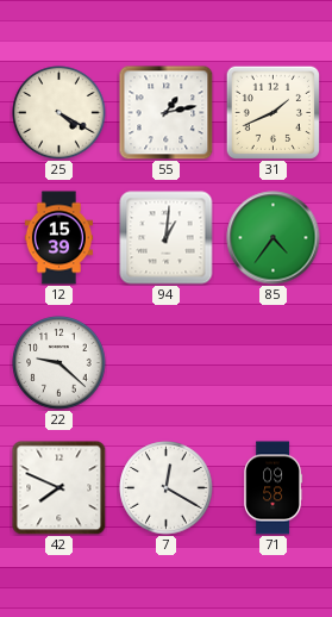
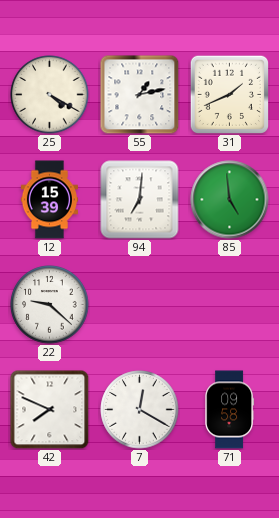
94: 1:01 -> 7:01 (140, 200)
85: 4:36 -> 4:59 (230, 200)
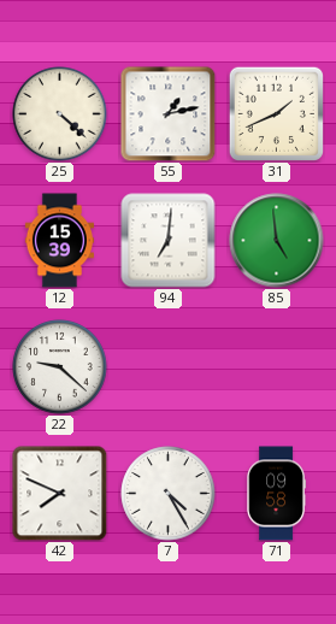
25: 4:20 -> 4:22 (60, 114)
7: 12:20 -> 4:25 (169, 494)
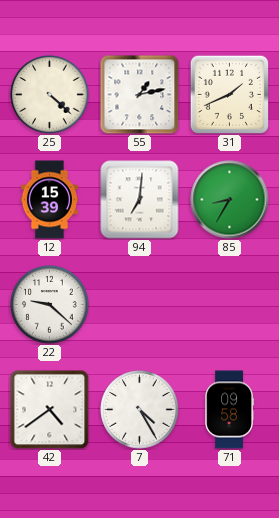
85: 4:59 -> 8:35 (230, 200)
42: 7:49 -> 4:39 (50, 410)
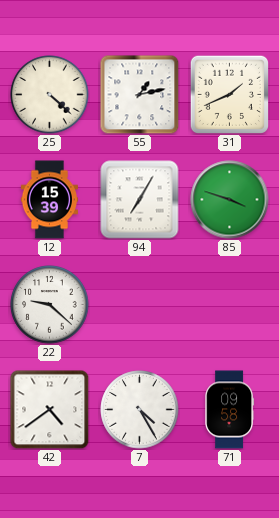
94: 7:01 -> 7:05 (140, 200)
85: 8:35 -> 3:48 (230, 200)
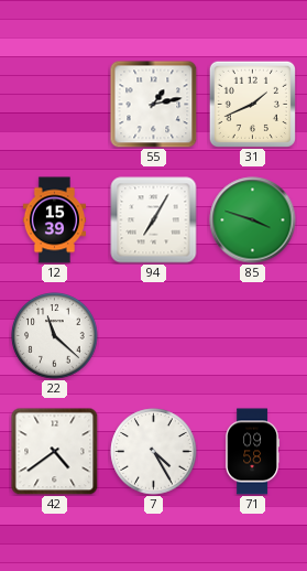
25: 4:22 -> none (50, 95)
22: 9:22 -> 11:22 (55, 336)
